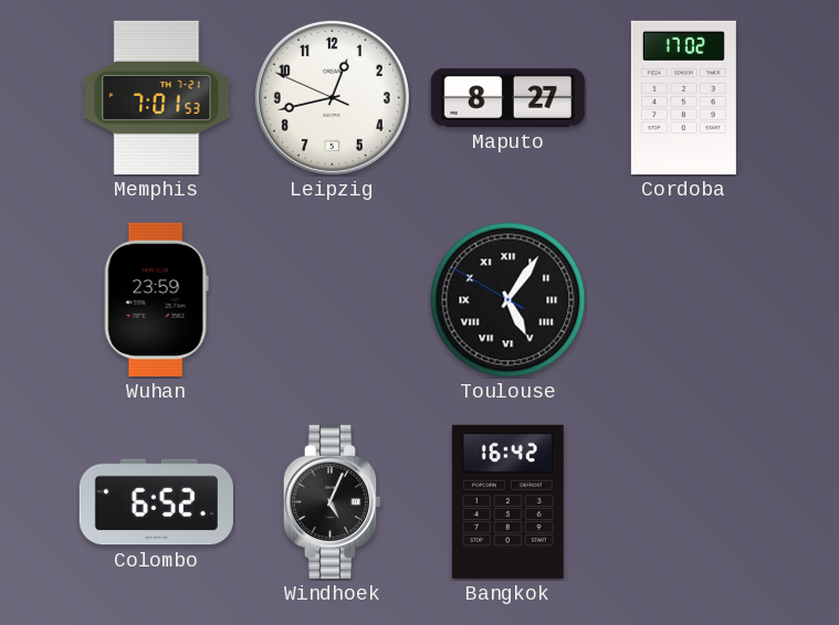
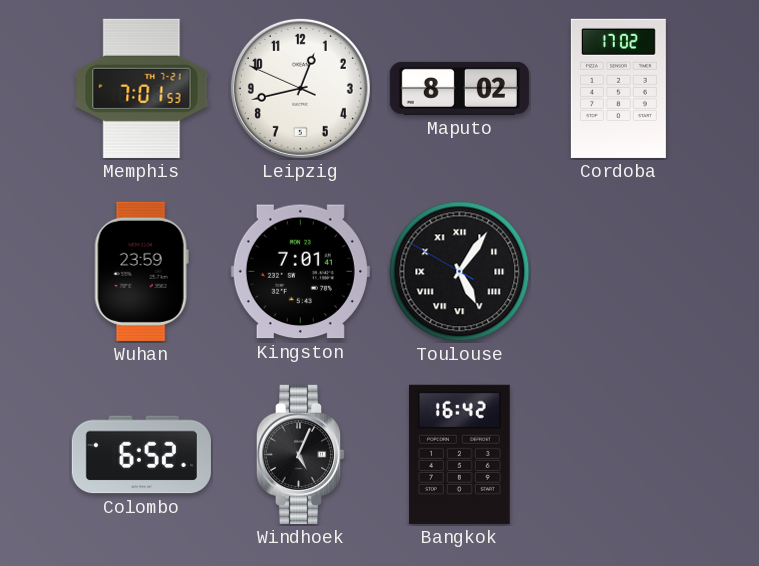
Maputo: 8:27 -> 8:02 (459, 88)
Kingston: none -> 7:01 (300, 272)
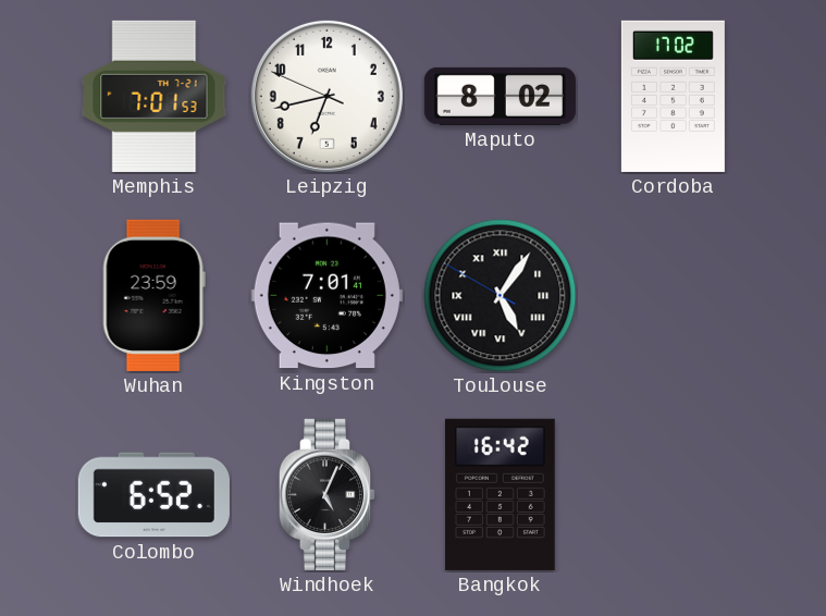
Leipzig: 12:42 -> 6:42 (326, 96)
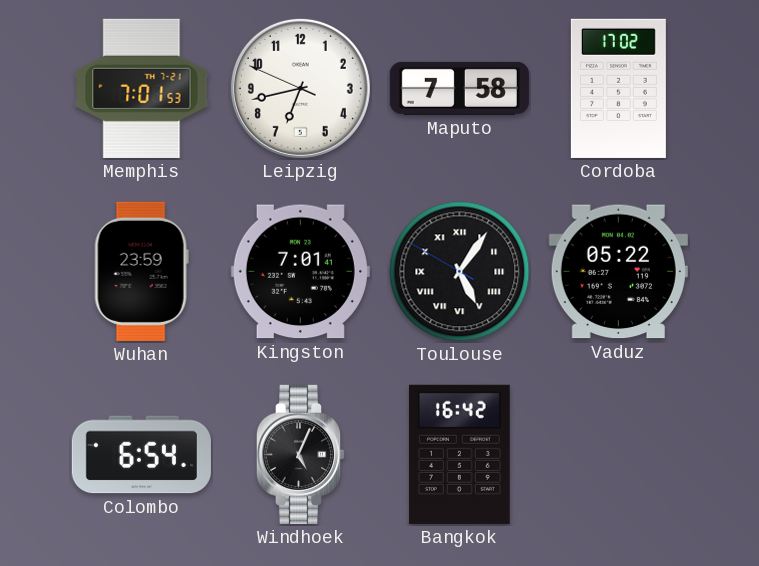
Maputo: 8:02 -> 7:58 (459, 88)
Vaduz: none -> 05:22 (618, 272)
Colombo: 6:52 -> 6:54 (141, 455)
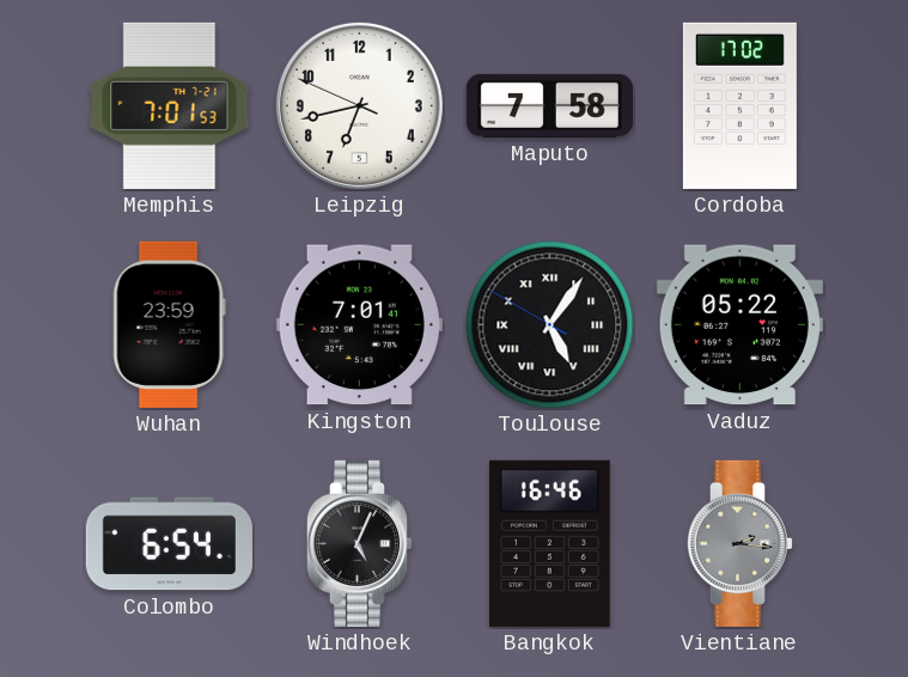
Bangkok: 16:42 -> 16:46 (549, 543)
Vientiane: none -> 2:16 (741, 543)
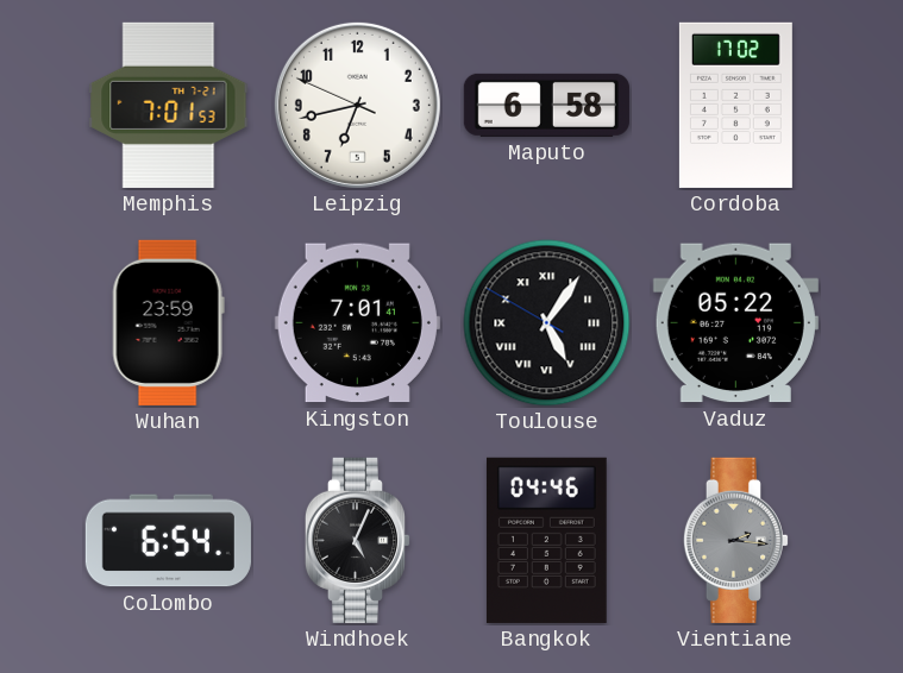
Maputo: 7:58 -> 6:58 (546, 105)
Bangkok: 16:46 -> 04:46 (546, 540)
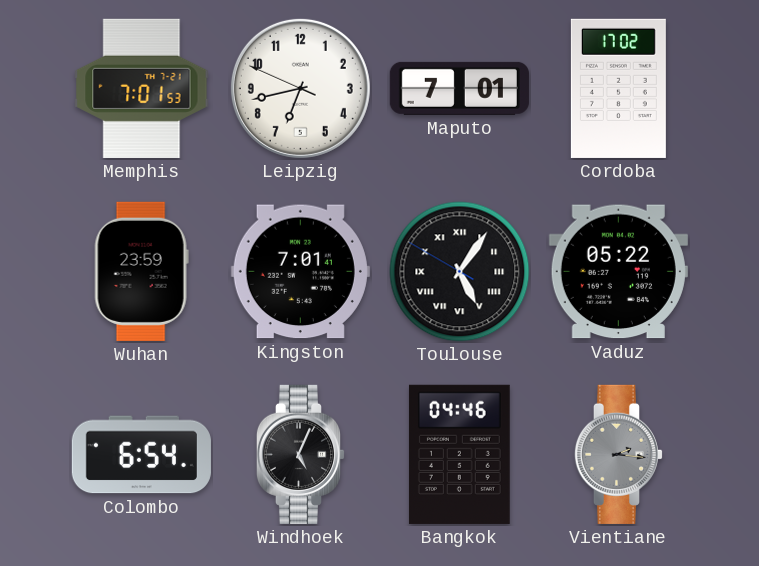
Maputo: 6:58 -> 7:01 (459, 88)
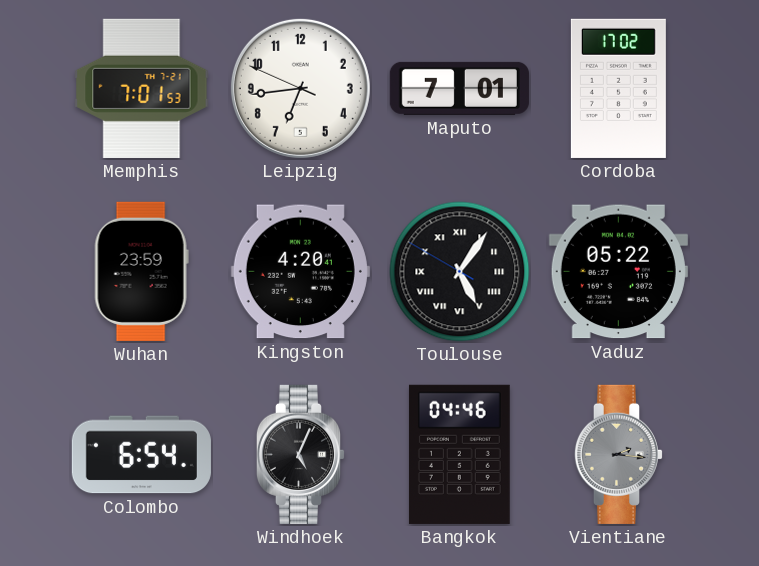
Leipzig: 6:42 -> 6:43 (300, 88)
Kingston: 7:01 -> 4:20 (300, 272)
